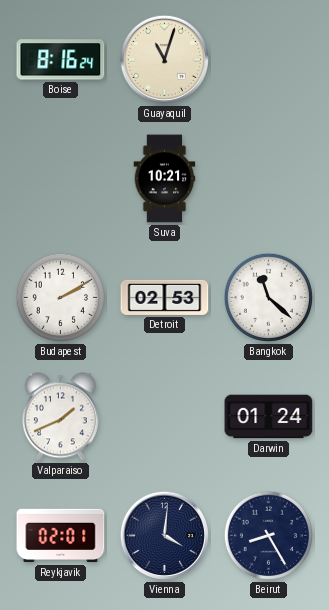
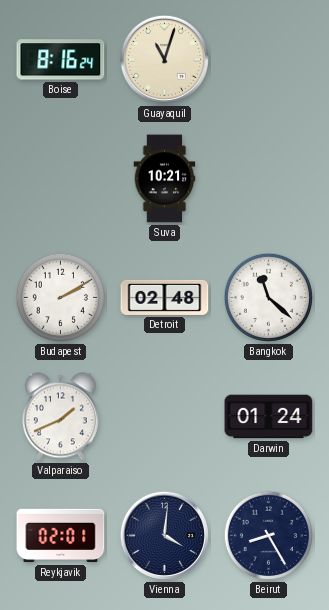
Detroit: 02:53 -> 02:48 (165, 297)
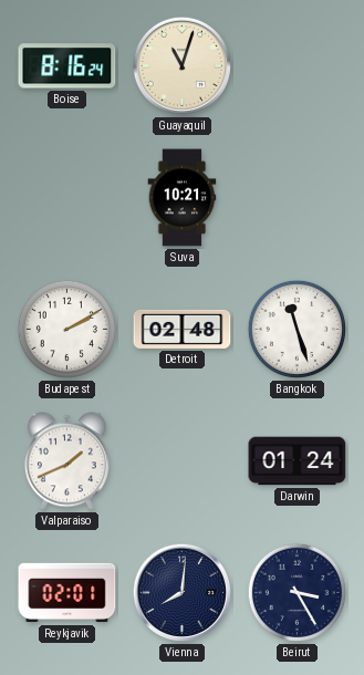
Bangkok: 11:22 -> 11:27 (297, 329)
Vienna: 4:01 -> 8:01 (181, 592)
Beirut: 8:25 -> 3:25 (297, 592)
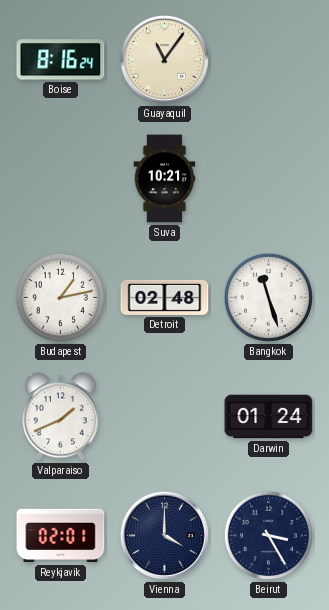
Guayaquil: 11:03 -> 11:06 (164, 59)
Budapest: 2:10 -> 1:13 (60, 297)
Vienna: 8:01 -> 4:00 (164, 535)
